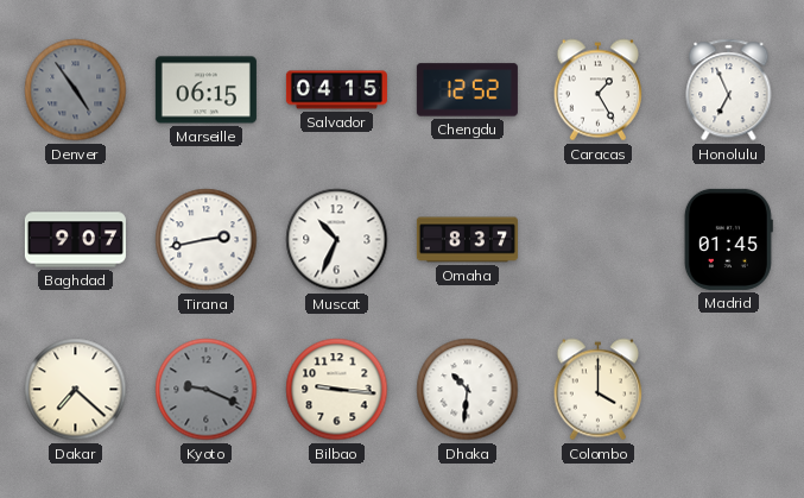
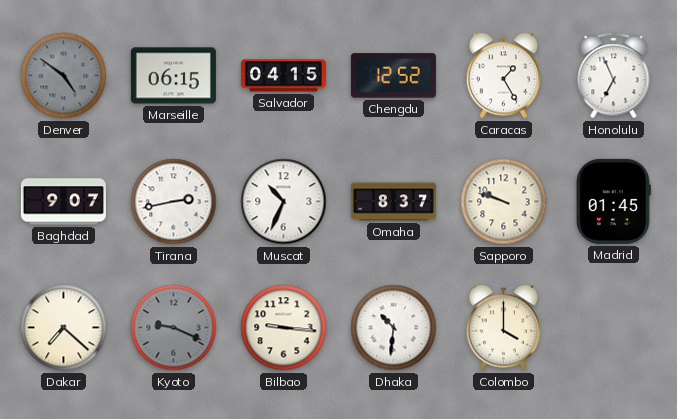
Denver: 4:54 -> 4:51 (64, 76)
Sapporo: none -> 9:48 (504, 202)
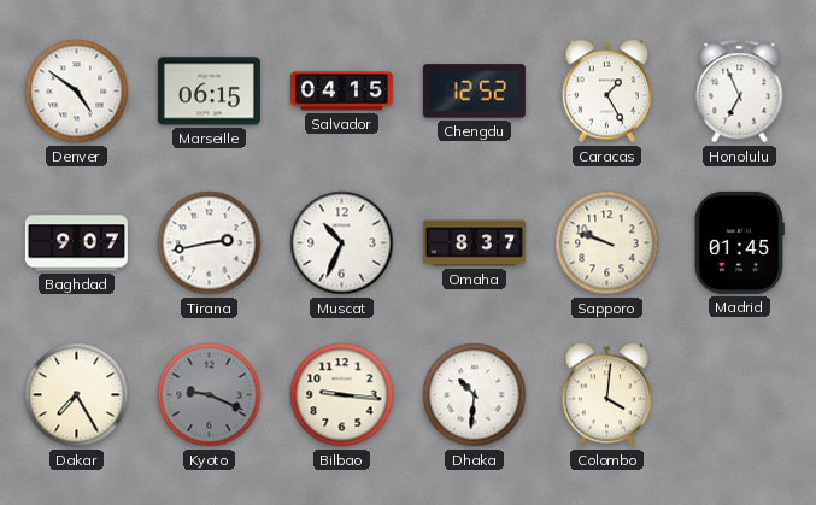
Denver dial: grey -> white (77, 92)
Dakar: 7:22 -> 7:25 (77, 395)
Colombo: 4:00 -> 4:01 (606, 395)
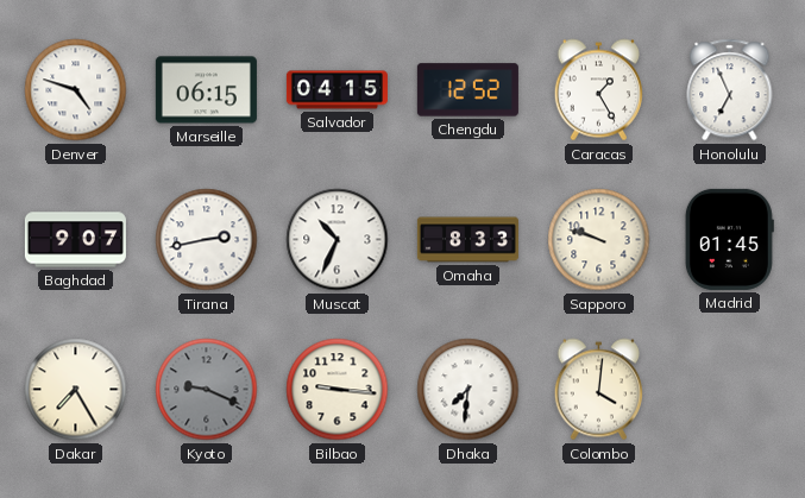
Denver: 4:51 -> 4:48 (76, 90)
Omaha: 8:37 -> 8:33 (467, 240)
Dhaka: 10:31 -> 7:31 (468, 390)
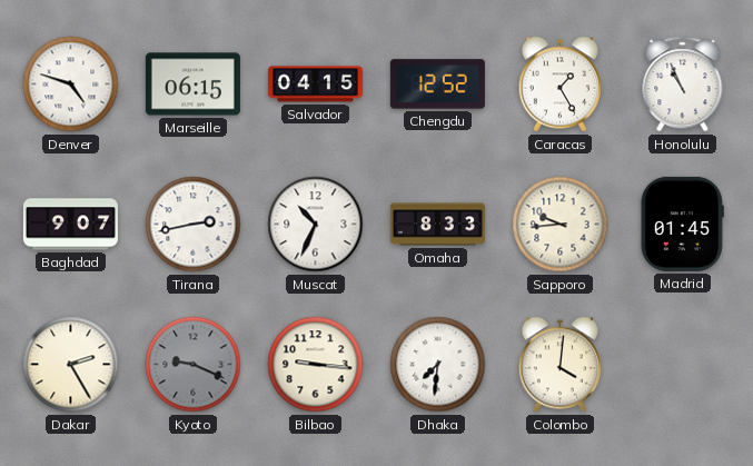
Honolulu: 6:56 -> 10:56 (683, 85)
Sapporo: 9:48 -> 9:44 (561, 225)
Dakar: 7:25 -> 2:25 (71, 365)
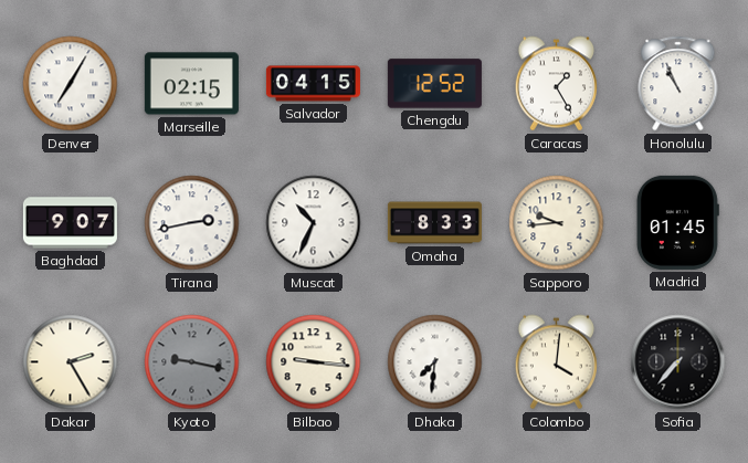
Denver: 4:48 -> 7:05 (71, 84)
Marseille: 06:15 -> 02:15 (191, 84)
Kyoto: 9:19 -> 9:17 (192, 362)
Sofia: none -> 7:37 (678, 362)
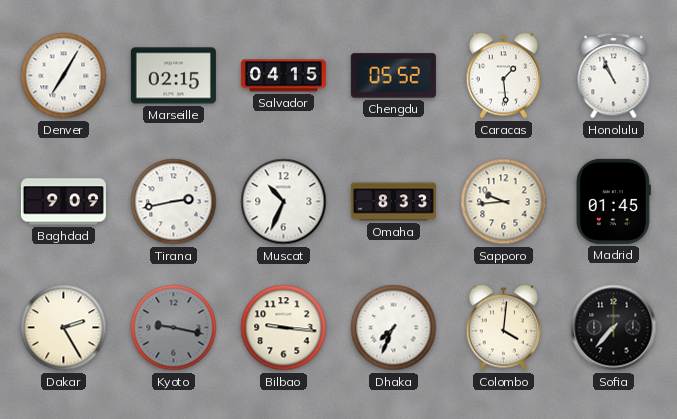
Chengdu: 12:52 -> 05:52 (393, 76)
Caracas: 1:25 -> 1:29 (503, 76)
Baghdad: 9:07 -> 9:09 (63, 202)
Dhaka: 7:31 -> 7:34 (394, 328)
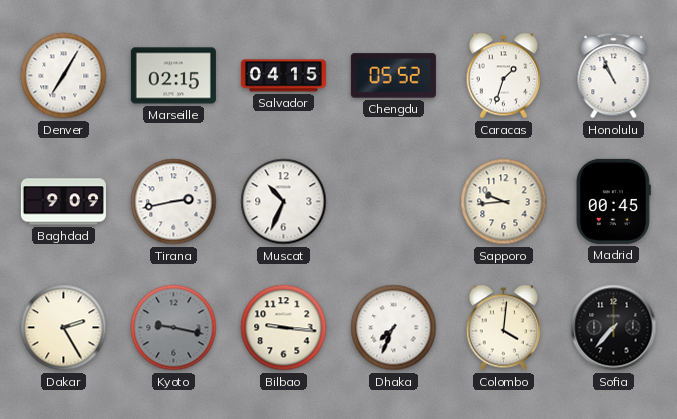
Caracas: 1:29 -> 1:33 (503, 76)
Omaha: 8:33 -> none (393, 202)
Madrid: 01:45 -> 00:45 (613, 201)
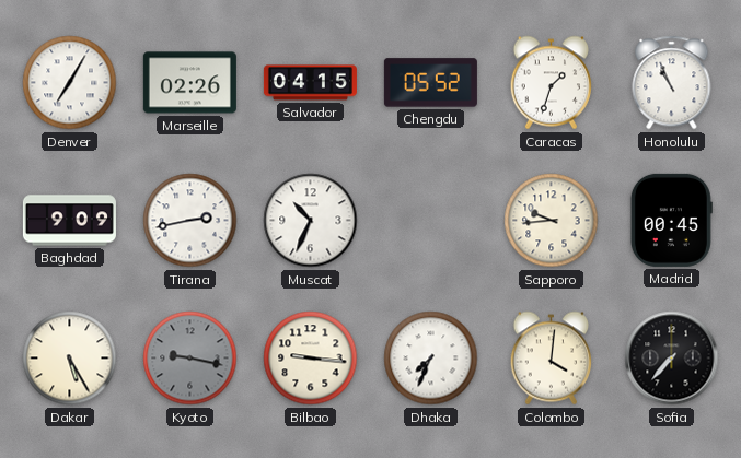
Marseille: 02:15 -> 02:26 (189, 83)
Dakar: 2:25 -> 5:25 (70, 359)
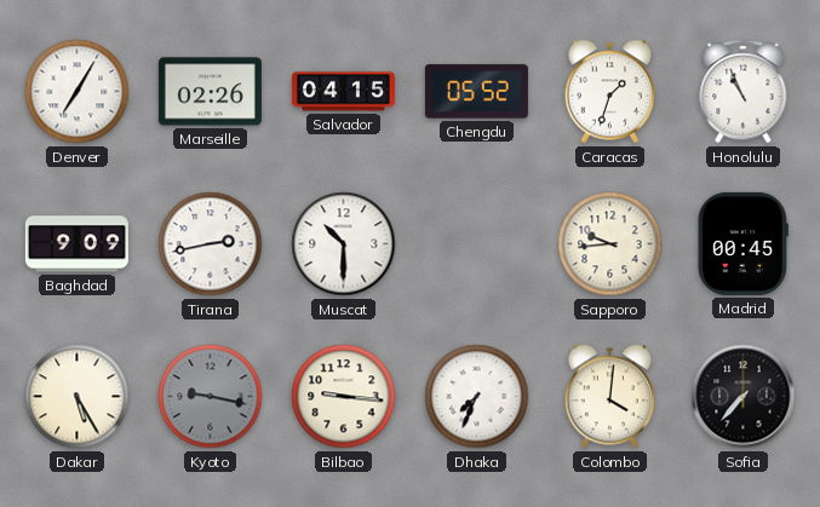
Muscat: 10:34 -> 10:30 (344, 244)
